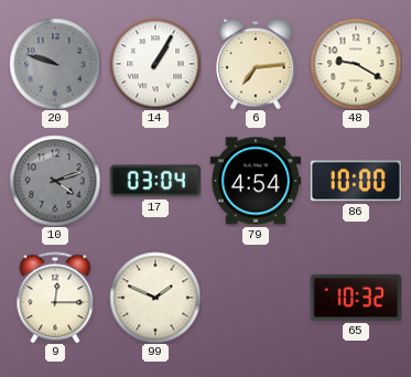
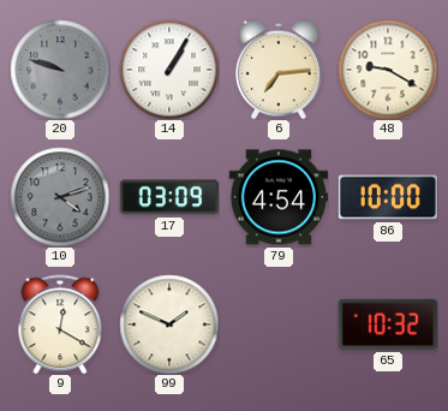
17: 03:04 -> 03:09 (168, 197)
9: 12:15 -> 12:20 (60, 324)
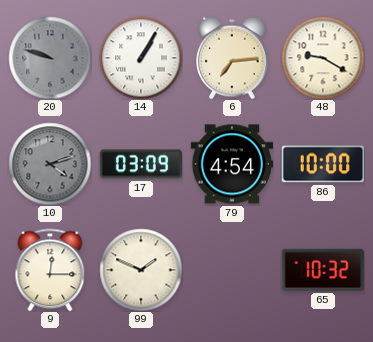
9: 12:20 -> 12:15 (50, 270)
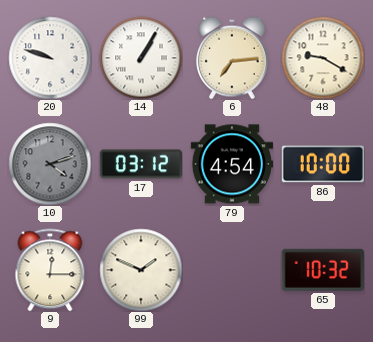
20 dial: grey -> white (50, 58)
17: 03:09 -> 03:12 (140, 164)
